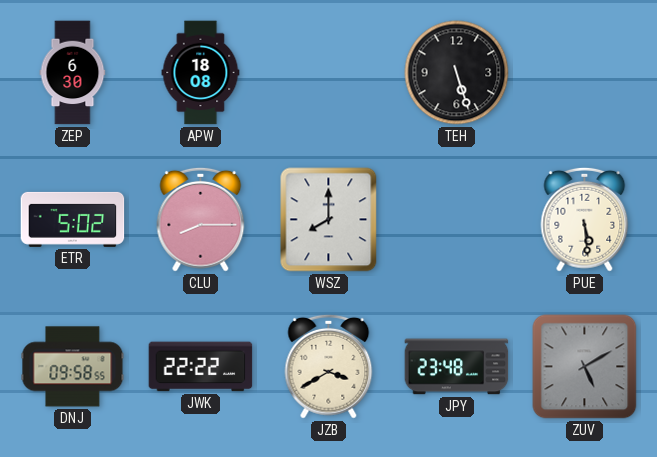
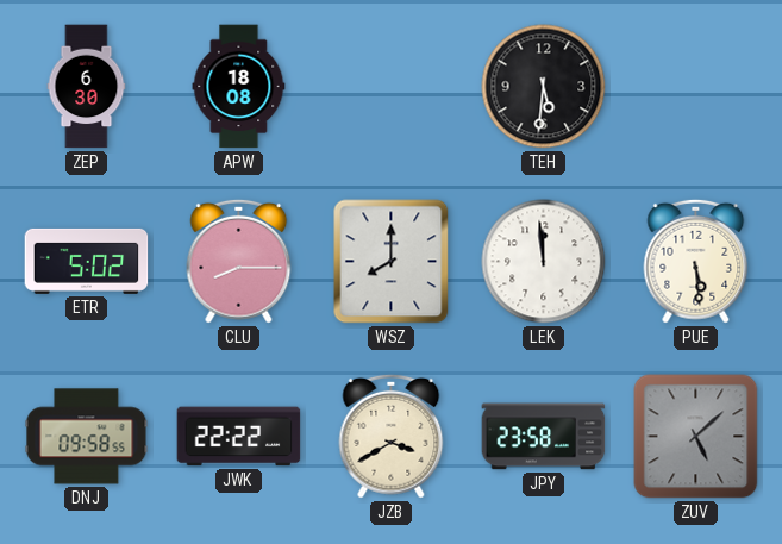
TEH: 5:27 -> 5:31 (544, 87)
LEK: none -> 11:59 (544, 262)
JPY: 23:48 -> 23:58 (544, 437)
ZUV: 5:10 -> 5:08 (696, 437)
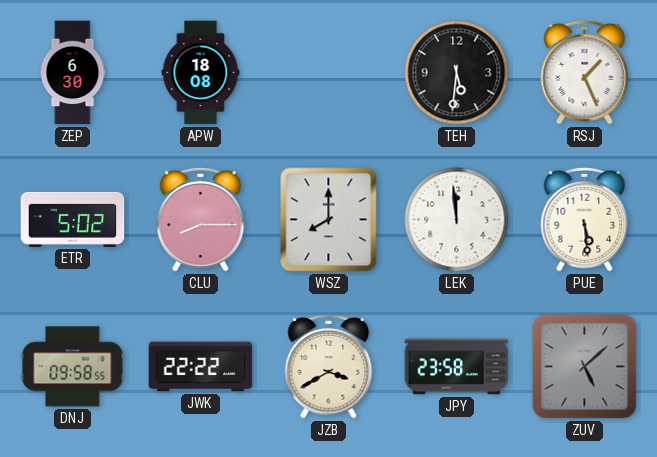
RSJ: none -> 1:26 (585, 72)
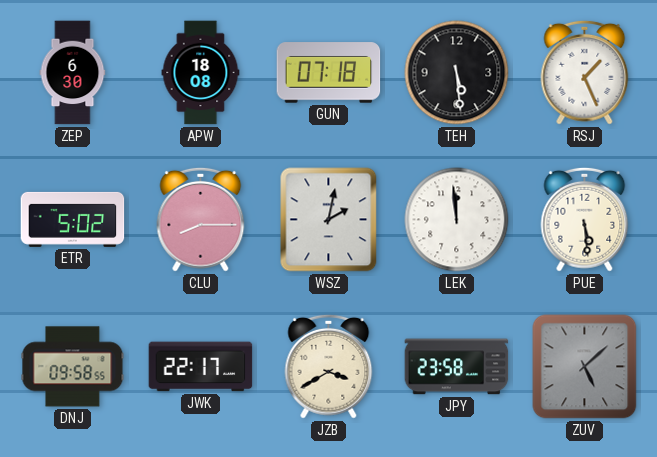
GUN: none -> 07:18 (329, 73)
TEH: 5:31 -> 5:29 (457, 73)
WSZ: 8:00 -> 2:02 (329, 220)
JWK: 22:22 -> 22:17 (201, 367)
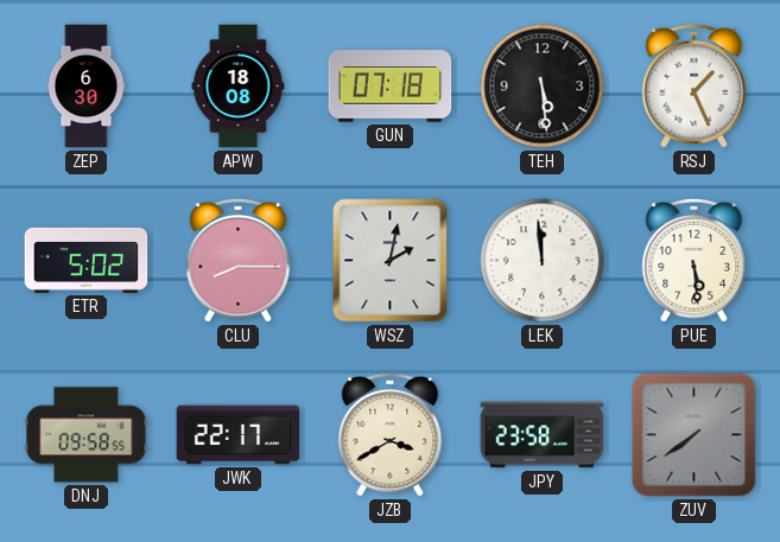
ZUV: 5:08 -> 7:39 (695, 435)
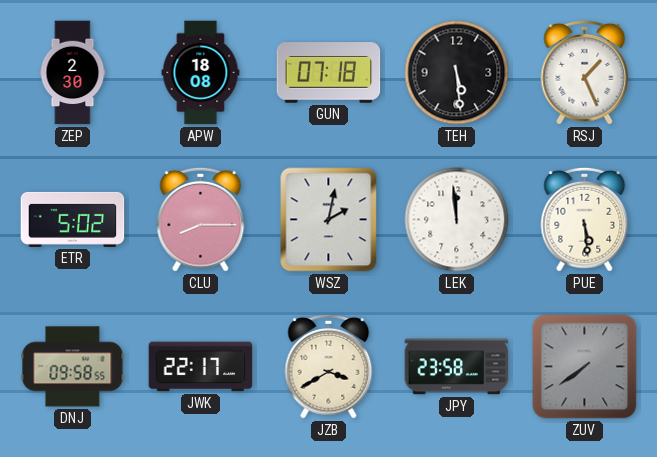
ZEP: 6:30 -> 2:30 (73, 73)
